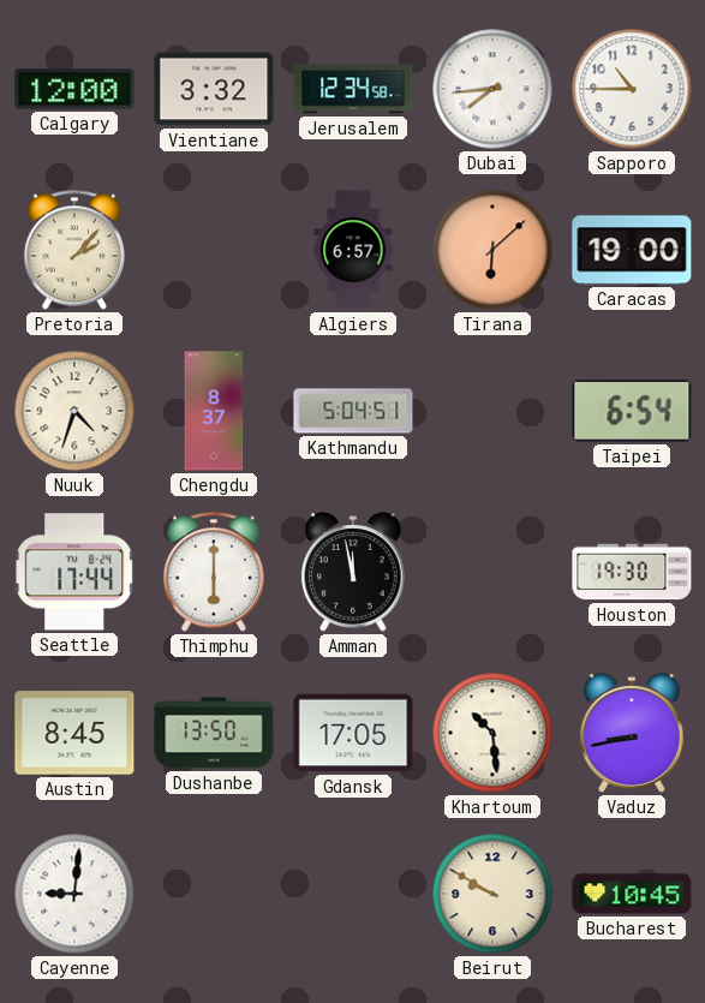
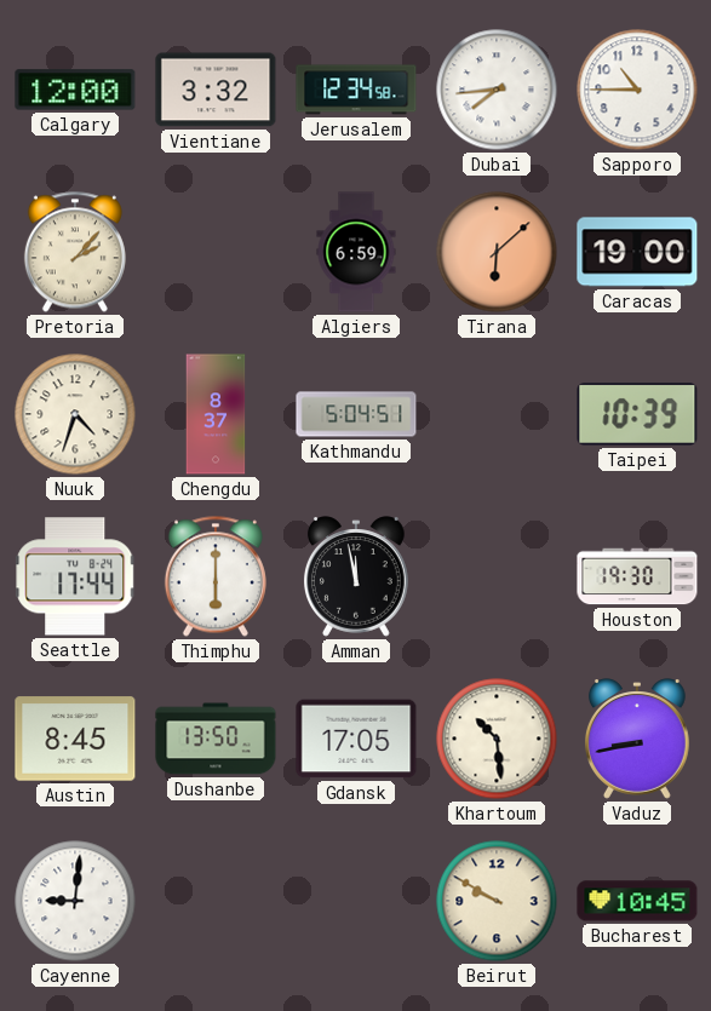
Algiers: 6:57 -> 6:59 (356, 252)
Taipei: 6:54 -> 10:39 (637, 414)
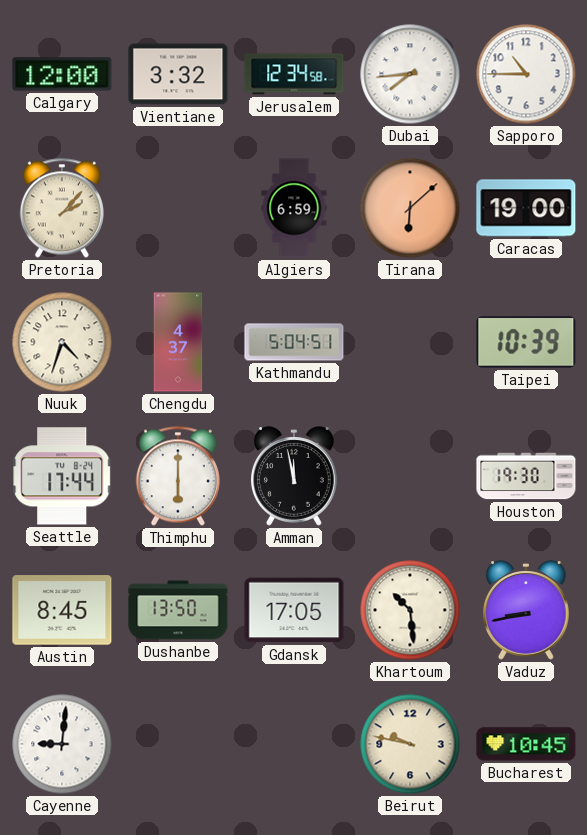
Chengdu: 8:37 -> 4:37 (178, 342)
Beirut: 9:50 -> 9:47 (410, 744)
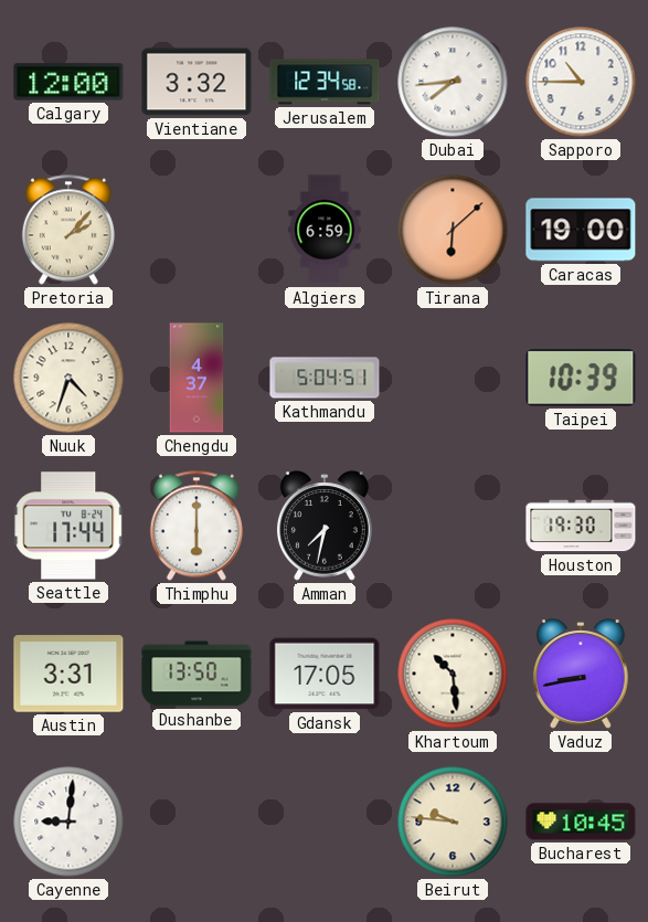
Amman: 11:58 -> 7:32 (325, 526)
Austin: 8:45 -> 3:31 (68, 674)
Beirut: 9:47 -> 9:46 (453, 822)
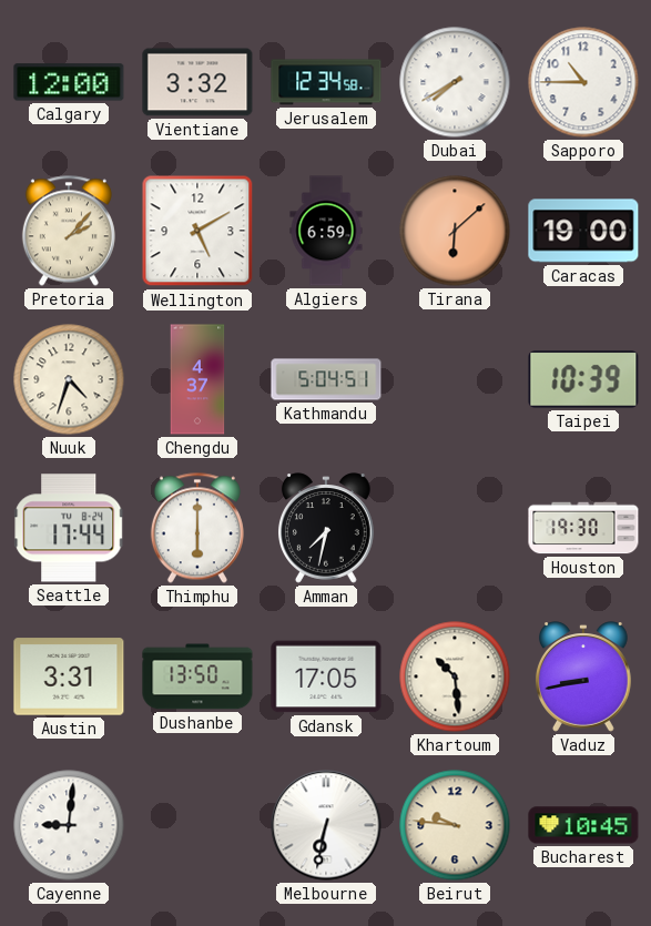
Dubai: 7:44 -> 7:40 (455, 82)
Wellington: none -> 5:10 (197, 231)
Melbourne: none -> 6:32 (326, 825)
